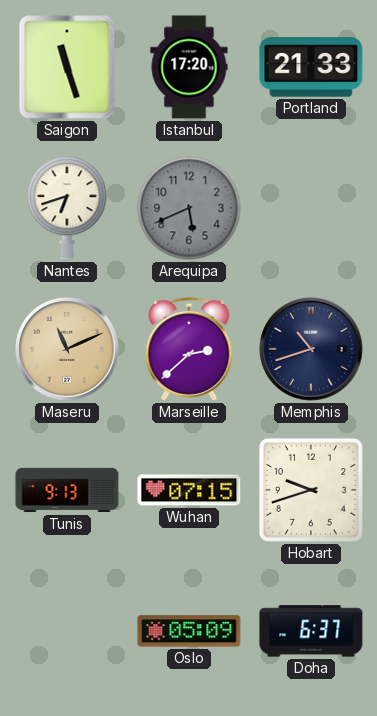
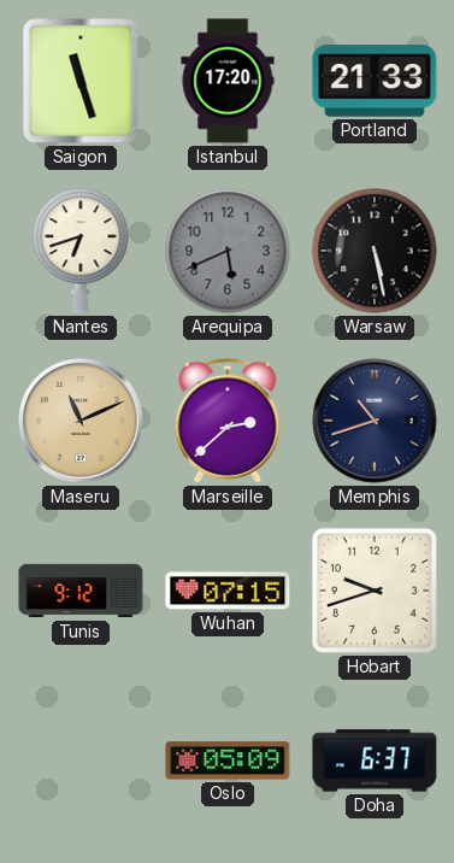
Warsaw: none -> 5:28 (375, 251)
Tunis: 9:13 -> 9:12 (81, 591)
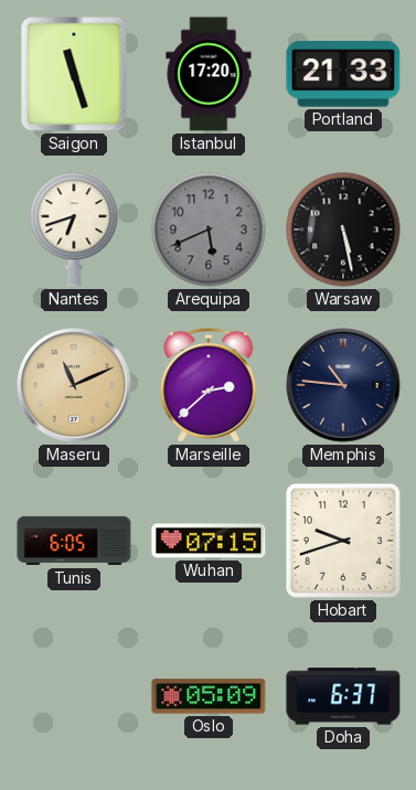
Memphis: 10:42 -> 10:46 (343, 385)
Tunis: 9:12 -> 6:05 (74, 541)
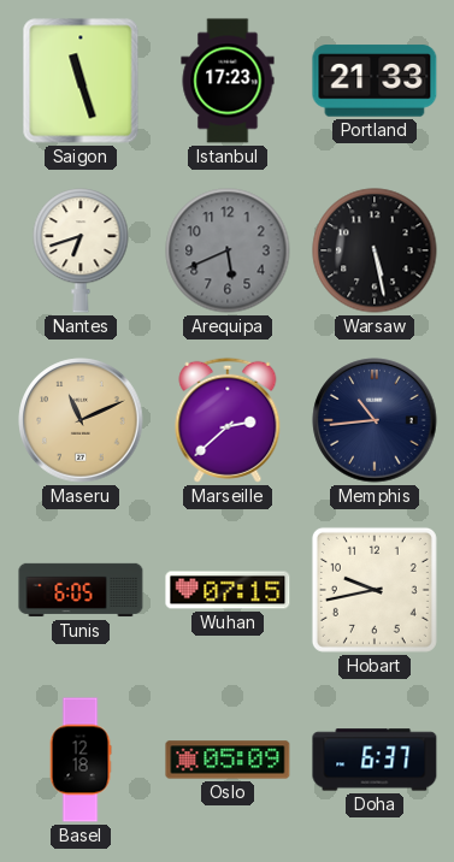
Istanbul: 17:20 -> 17:23 (228, 81)
Memphis: 10:46 -> 10:44 (375, 420)
Hobart: 9:42 -> 9:43 (375, 590)
Basel: none -> 12:18 (81, 760)
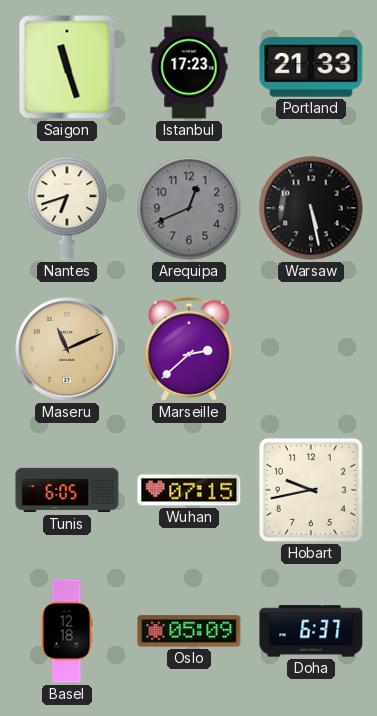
Arequipa: 5:41 -> 12:41 (189, 208)
Memphis: 10:44 -> none (375, 420)
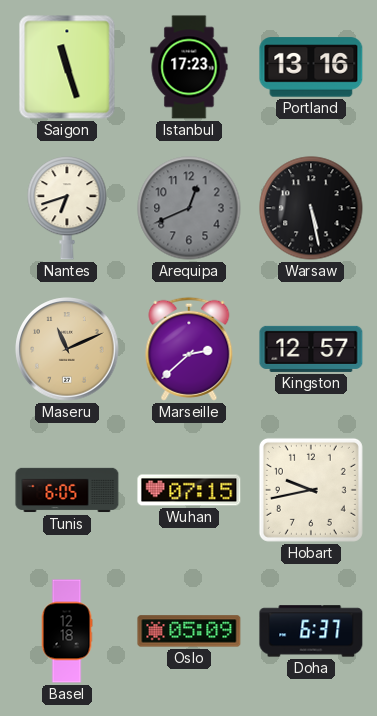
Portland: 21:33 -> 13:16 (311, 67)
Kingston: none -> 12:57 (311, 349)
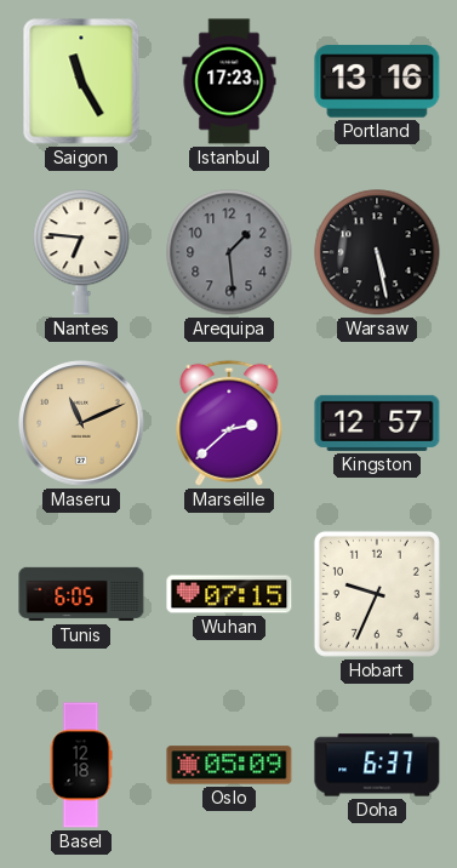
Saigon: 11:27 -> 11:25 (81, 81)
Nantes: 6:42 -> 6:46 (81, 252)
Arequipa: 12:41 -> 1:29 (229, 252)
Hobart: 9:43 -> 9:34 (377, 594)
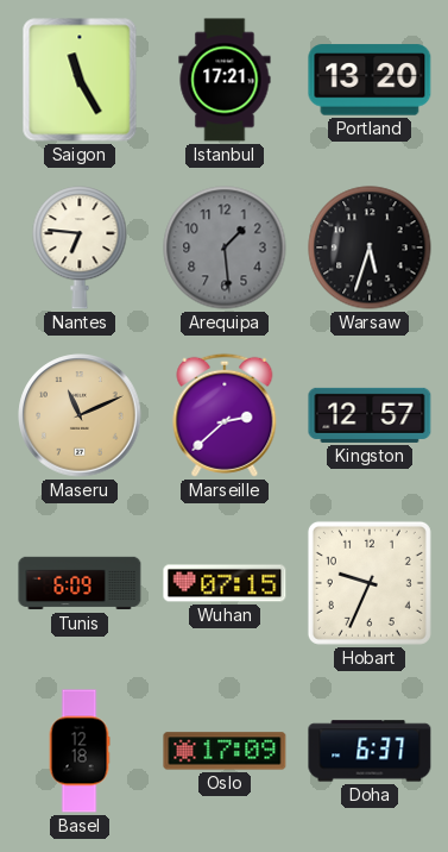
Istanbul: 17:23 -> 17:21 (225, 80)
Portland: 13:16 -> 13:20 (370, 80)
Warsaw: 5:28 -> 5:33 (370, 248)
Tunis: 6:05 -> 6:09 (80, 583)
Oslo: 05:09 -> 17:09 (225, 751)
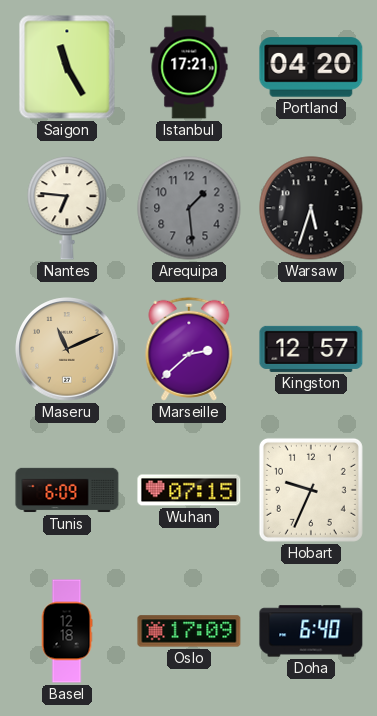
Portland: 13:20 -> 04:20 (311, 67)
Doha: 6:37 -> 6:40 (311, 631)
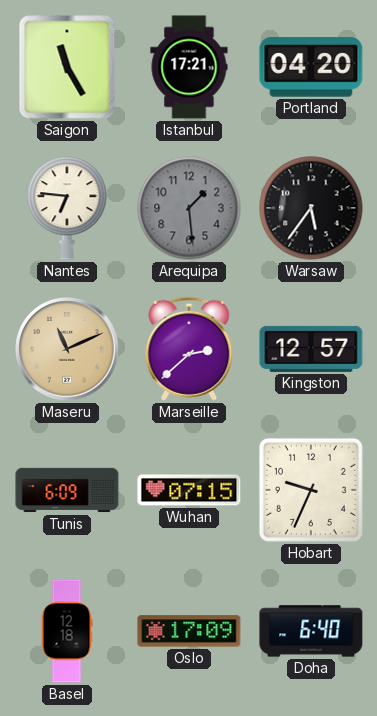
Warsaw: 5:33 -> 5:36 (311, 208)
